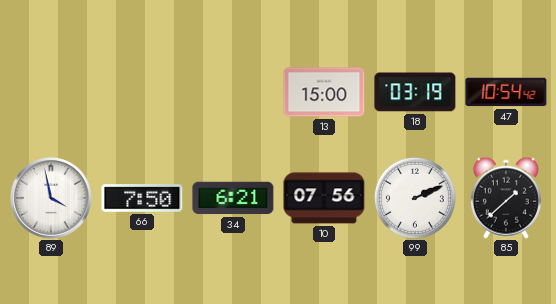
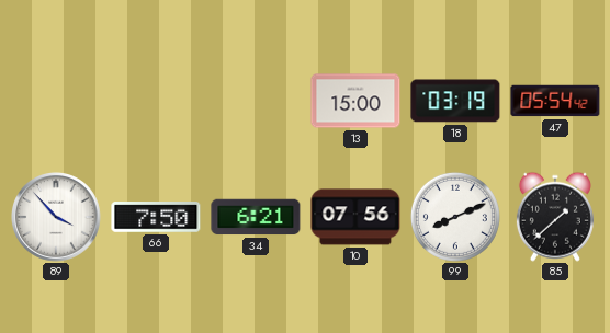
47: 10:54 -> 05:54 (555, 101)
89: 3:58 -> 3:53 (57, 218)
99: 2:11 -> 8:11 (455, 217)
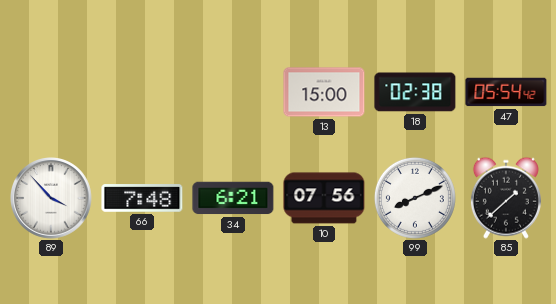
18: 03:19 -> 02:38 (415, 92)
66: 7:50 -> 7:48 (142, 198)
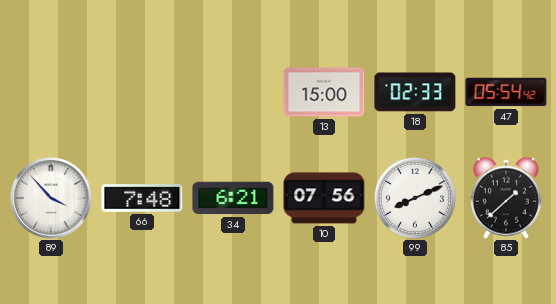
18: 02:38 -> 02:33 (415, 92)
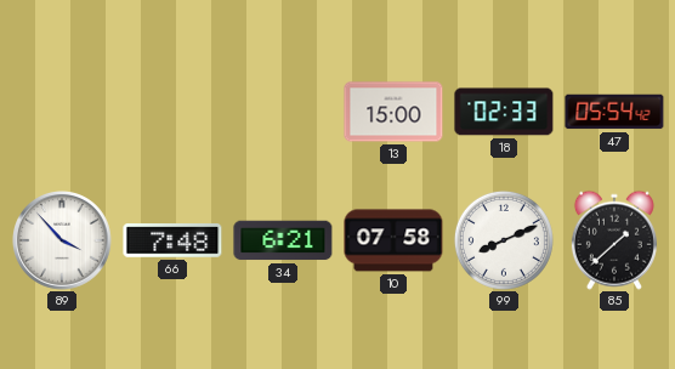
10: 07:56 -> 07:58 (393, 240)
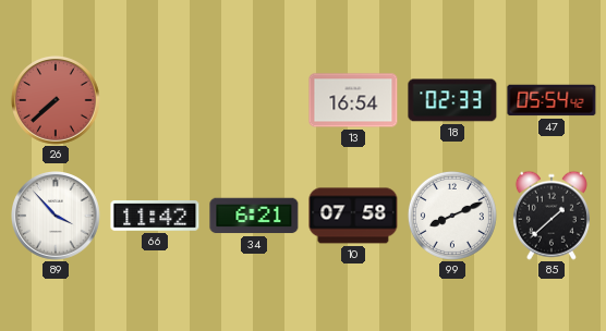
26: none -> 7:38 (57, 101)
13: 15:00 -> 16:54 (353, 100)
66: 7:48 -> 11:42 (155, 216)
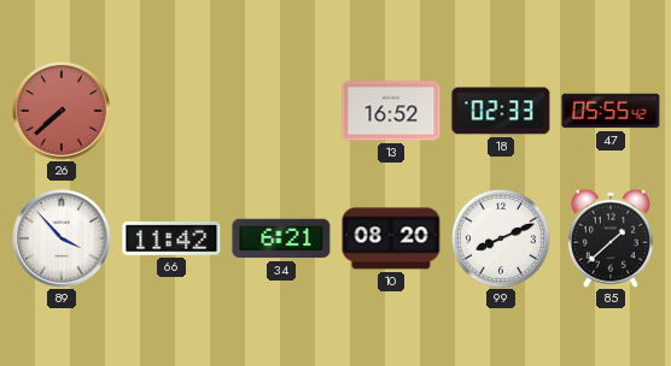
13: 16:54 -> 16:52 (391, 111)
47: 05:54 -> 05:55 (611, 111)
10: 07:58 -> 08:20 (391, 238)
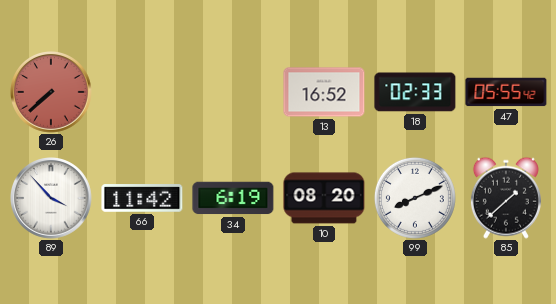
34: 6:21 -> 6:19 (233, 198)
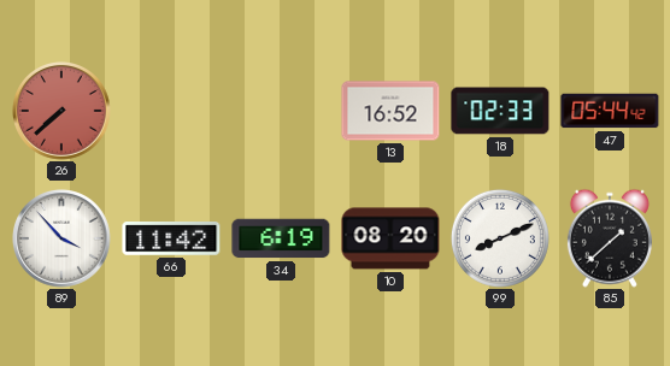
47: 05:55 -> 05:44 (610, 111)
